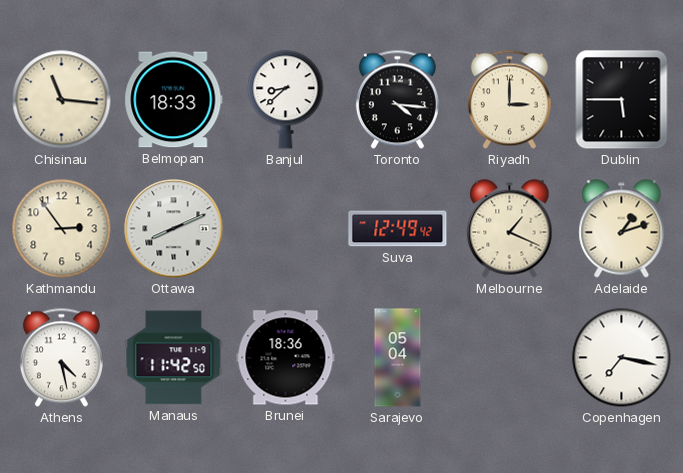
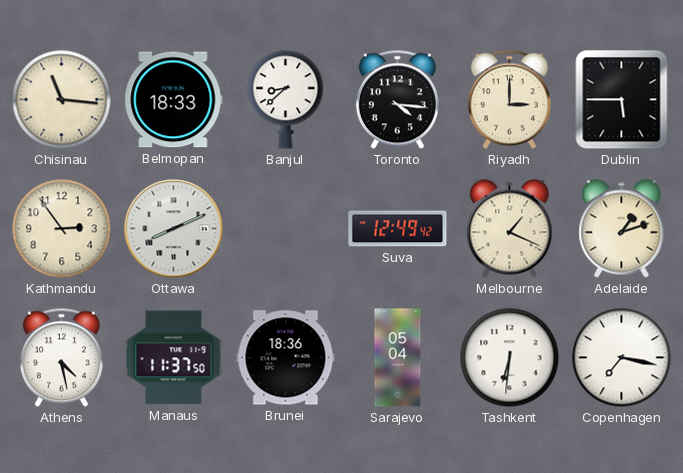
Manaus: 11:42 -> 11:37 (174, 358)
Tashkent: none -> 6:31 (510, 358)
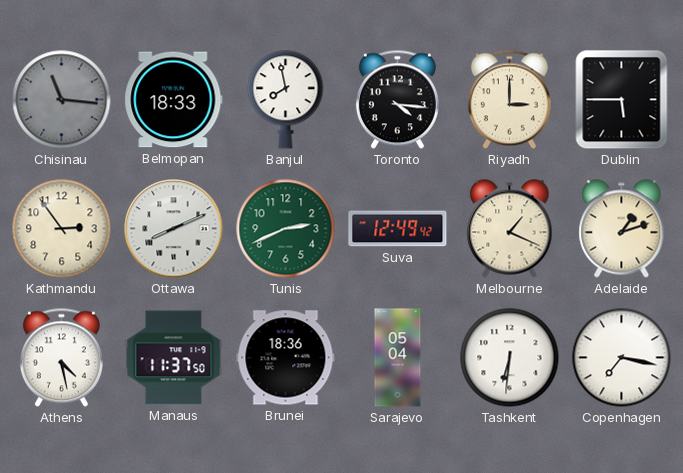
Chisinau dial: cream -> grey (62, 100)
Banjul: 8:38 -> 7:58 (286, 100)
Tunis: none -> 2:41 (286, 229)
